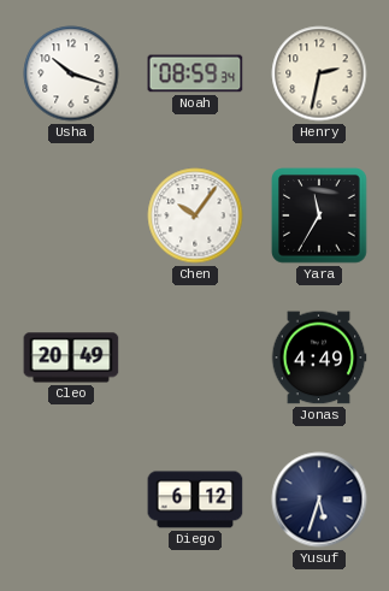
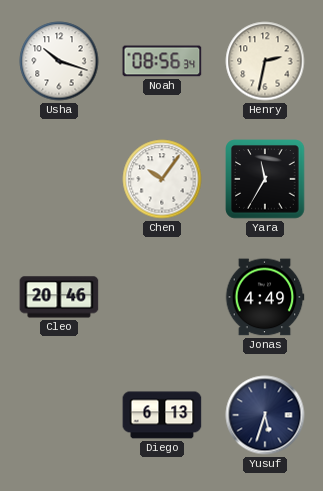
Noah: 08:59 -> 08:56 (162, 61)
Cleo: 20:49 -> 20:46 (59, 297)
Diego: 6:12 -> 6:13 (162, 415)
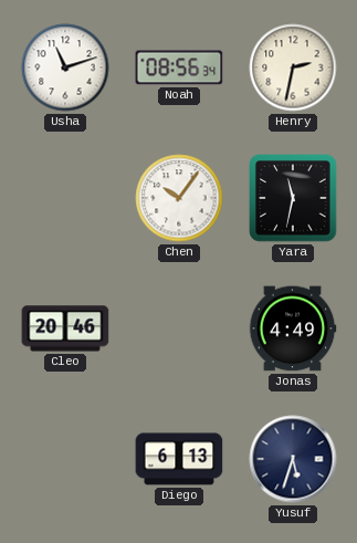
Usha: 10:18 -> 11:12 (65, 67)
Yara: 11:35 -> 11:32 (293, 198)
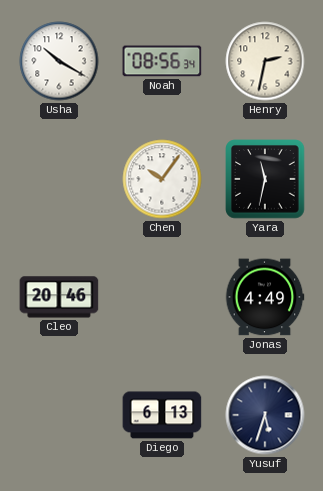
Usha: 11:12 -> 10:20 (59, 61)
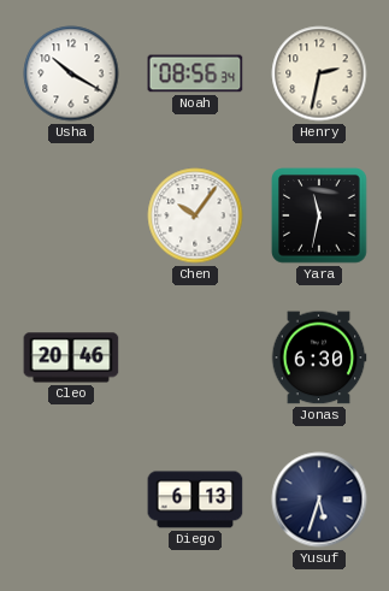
Jonas: 4:49 -> 6:30 (319, 357)
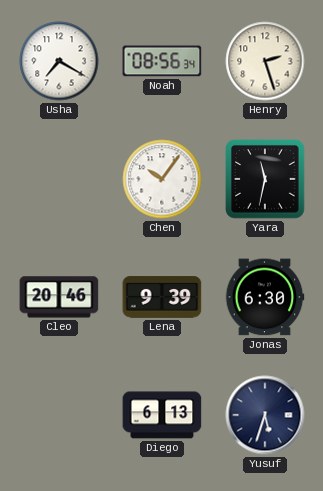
Usha: 10:20 -> 7:20 (59, 61)
Henry: 2:32 -> 2:27 (265, 61)
Lena: none -> 9:39 (162, 297)
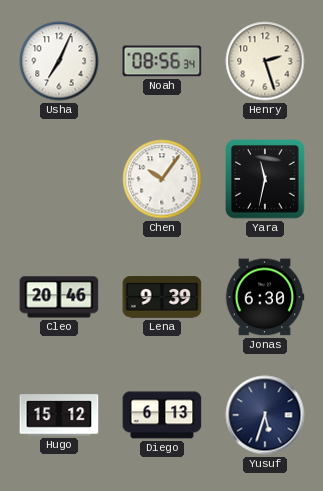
Usha: 7:20 -> 7:04 (59, 61)
Hugo: none -> 15:12 (59, 415)
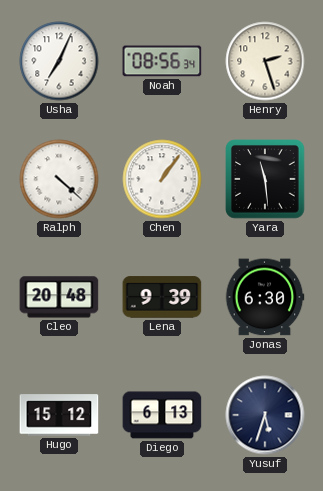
Ralph: none -> 4:22 (59, 179)
Chen: 10:06 -> 1:06 (162, 179)
Yara: 11:32 -> 11:29 (265, 179)
Cleo: 20:46 -> 20:48 (59, 297)
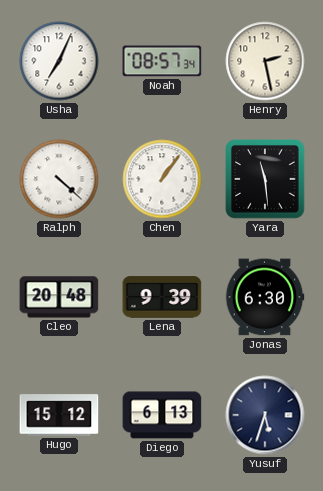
Noah: 08:56 -> 08:57 (162, 61)
Henry: 2:27 -> 2:28 (265, 61)
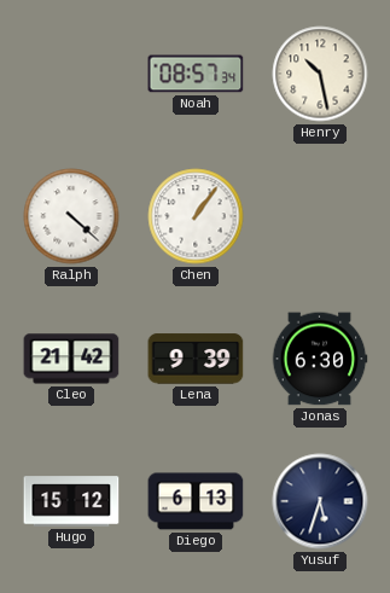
Usha: 7:04 -> none (59, 61)
Henry: 2:28 -> 10:28 (320, 74)
Yara: 11:29 -> none (265, 179)
Cleo: 20:48 -> 21:42 (71, 359)
